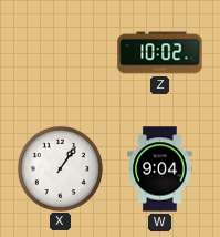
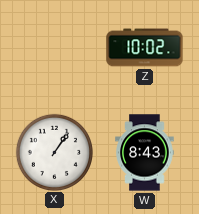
W: 9:04 -> 8:43 (145, 153)
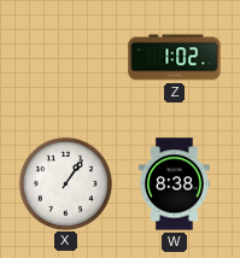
Z: 10:02 -> 1:02 (175, 58)
W: 8:43 -> 8:38 (175, 184)
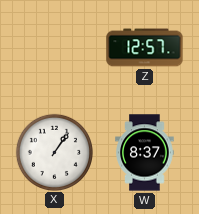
Z: 1:02 -> 12:57 (145, 48)
W: 8:38 -> 8:37 (145, 153)
